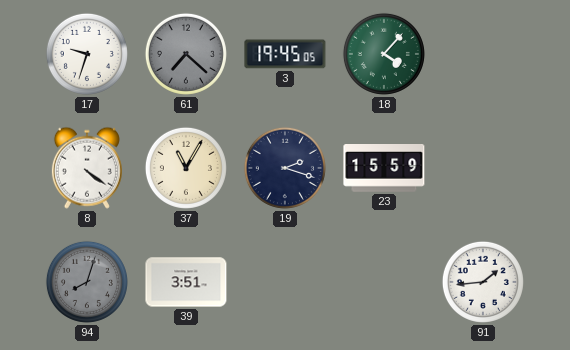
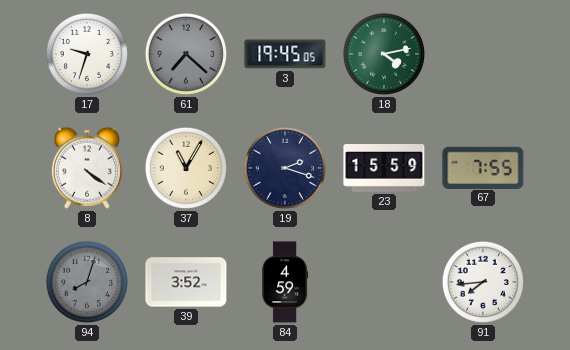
18: 4:07 -> 4:13 (384, 54)
67: none -> 7:55 (483, 167)
39: 3:51 -> 3:52 (186, 282)
84: none -> 4:59 (285, 282)
91: 1:44 -> 7:44 (483, 282)
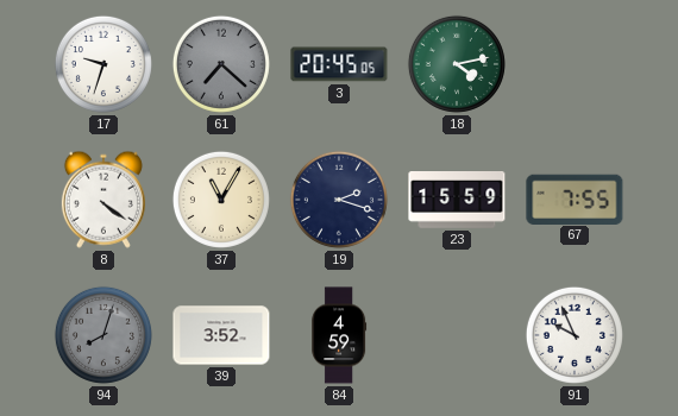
3: 19:45 -> 20:45 (339, 64)
91: 7:44 -> 9:56 (575, 335)
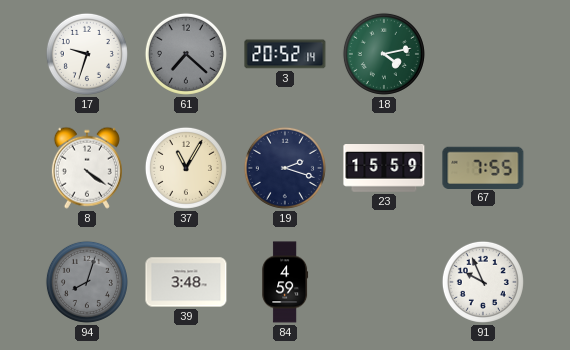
3: 20:45 -> 20:52 (285, 54)
39: 3:52 -> 3:48 (186, 282)
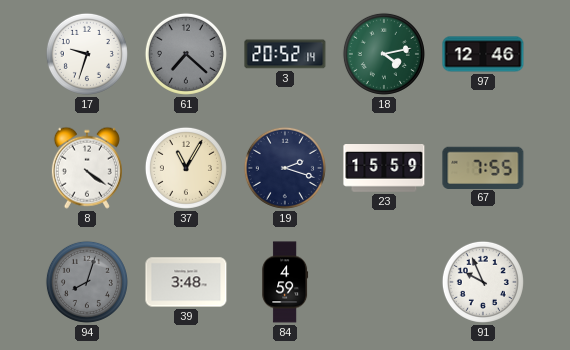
97: none -> 12:46 (483, 54)
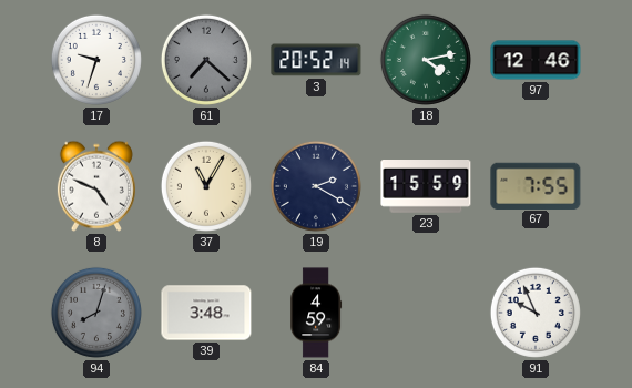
8: 4:21 -> 4:49 (96, 186)
19: 2:18 -> 2:20 (316, 186)
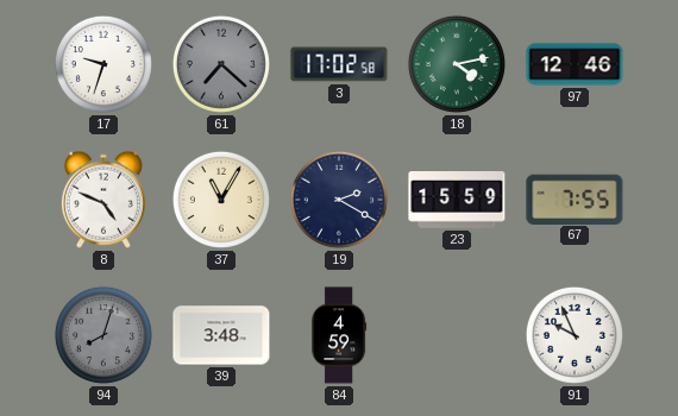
3: 20:52 -> 17:02 (339, 64)
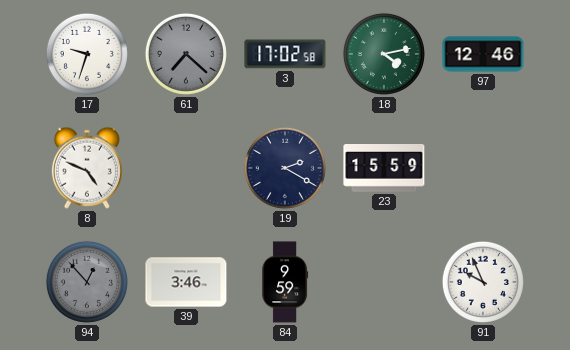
37: 11:05 -> none (221, 200)
67: 7:55 -> none (575, 198)
94: 8:03 -> 12:53 (87, 282)
39: 3:48 -> 3:46 (186, 282)
84: 4:59 -> 9:59 (285, 282)
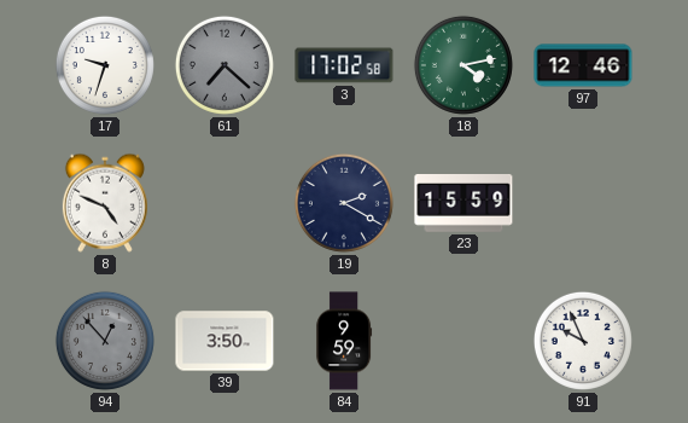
39: 3:46 -> 3:50 (225, 341)
